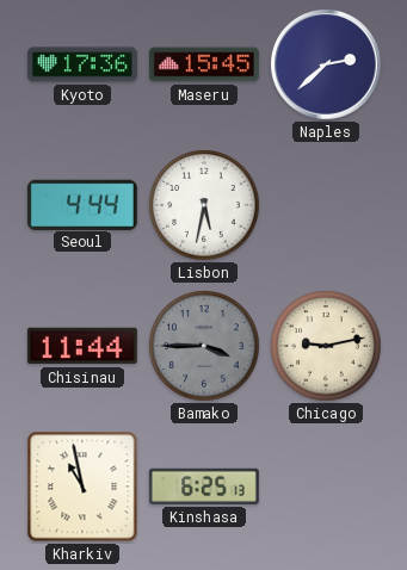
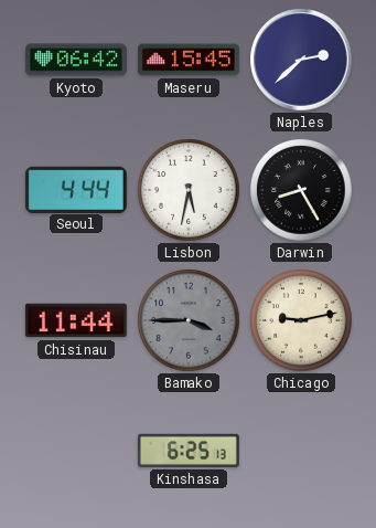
Kyoto: 17:36 -> 06:42 (76, 60)
Darwin: none -> 8:25 (301, 190)
Kharkiv: 10:58 -> none (82, 487)
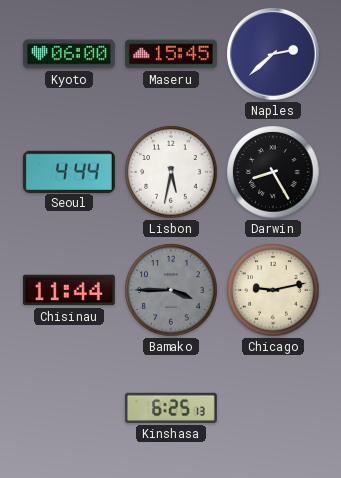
Kyoto: 06:42 -> 06:00 (69, 54)
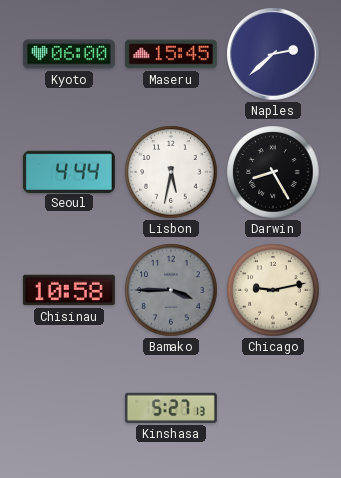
Chisinau: 11:44 -> 10:58 (69, 290)
Kinshasa: 6:25 -> 5:27 (171, 408)
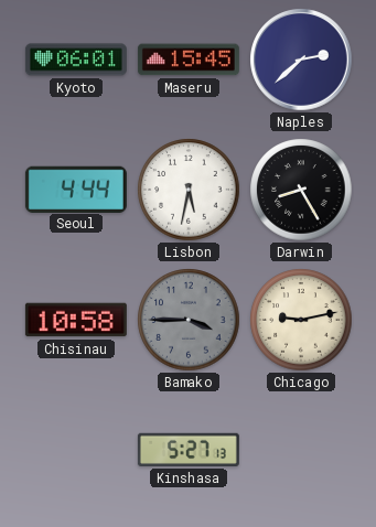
Kyoto: 06:00 -> 06:01 (76, 60)
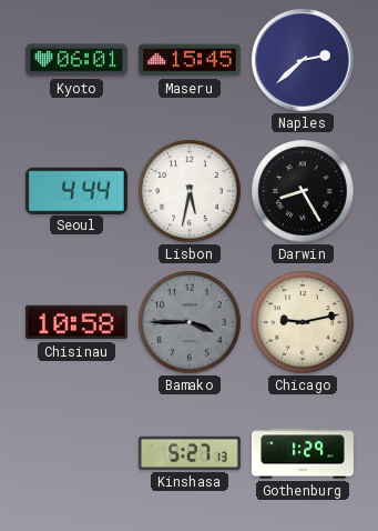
Gothenburg: none -> 1:29 (303, 453)
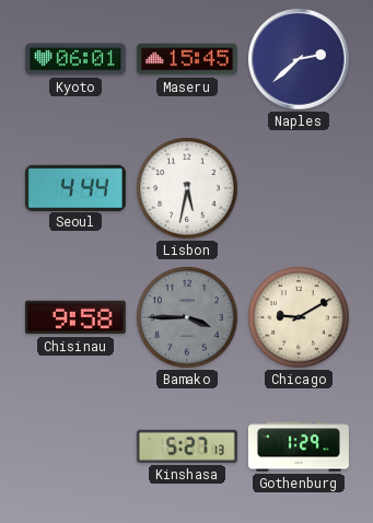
Darwin: 8:25 -> none (303, 191)
Chisinau: 10:58 -> 9:58 (75, 317)
Chicago: 9:13 -> 9:10 (299, 317)
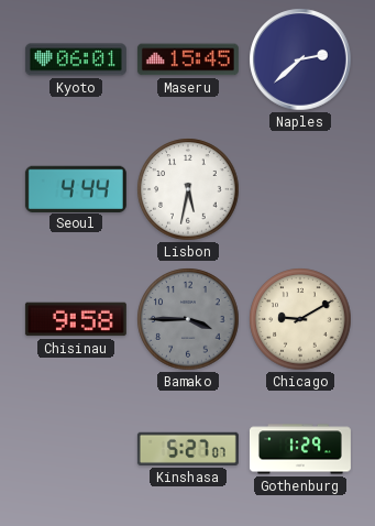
Kinshasa: 5:27:13 -> 5:27:07 (188, 449)
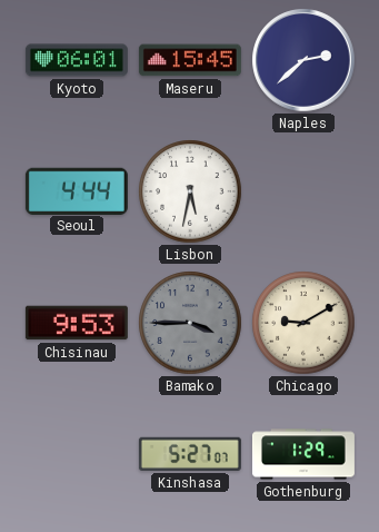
Chisinau: 9:58 -> 9:53 (77, 323)
